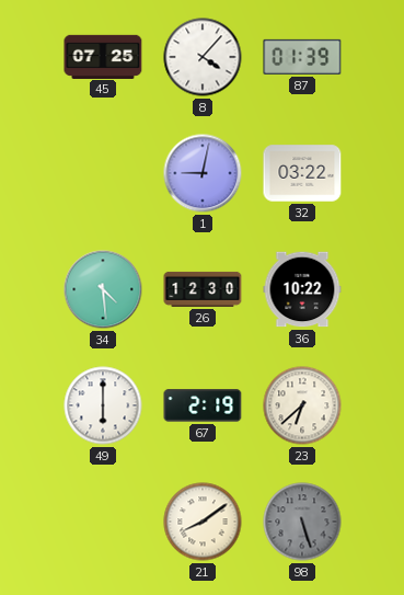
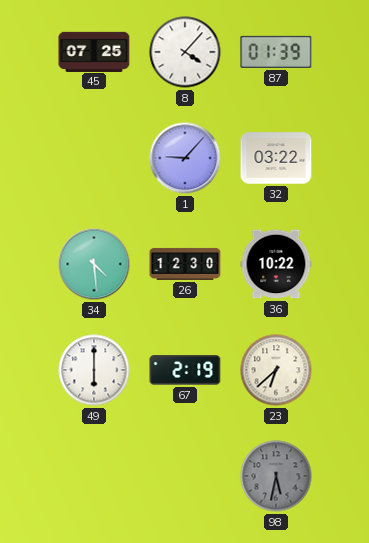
1: 9:02 -> 9:07 (185, 158)
21: 8:09 -> none (203, 522)
98: 5:27 -> 5:32 (276, 476)
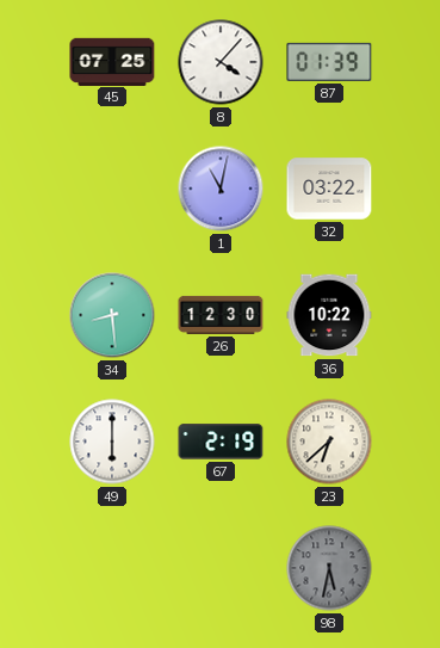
1: 9:07 -> 11:02 (221, 189)
34: 4:29 -> 8:29 (112, 315)
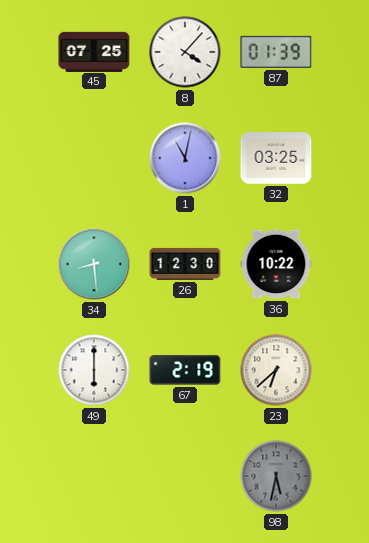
32: 03:22 -> 03:25 (276, 158)
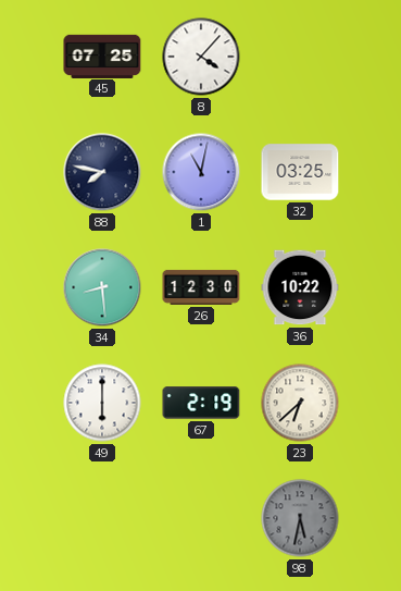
87: 01:39 -> none (276, 52)
88: none -> 7:47 (102, 172)
